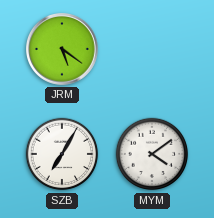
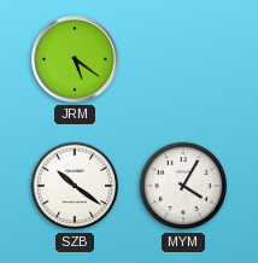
SZB: 7:05 -> 10:21 (75, 186)
MYM: 4:09 -> 4:05 (183, 186)
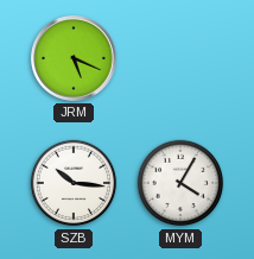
JRM: 5:21 -> 5:19 (75, 59)
SZB: 10:21 -> 10:16 (74, 183)
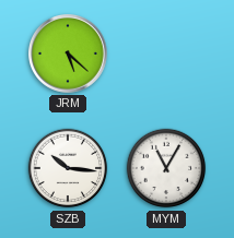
JRM: 5:19 -> 5:22 (69, 55)
MYM: 4:05 -> 11:05 (166, 168)
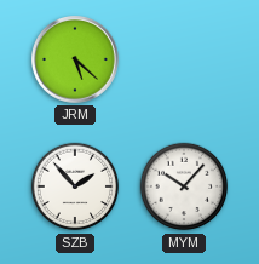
SZB: 10:16 -> 1:53 (75, 186)
MYM: 11:05 -> 10:07 (184, 186)
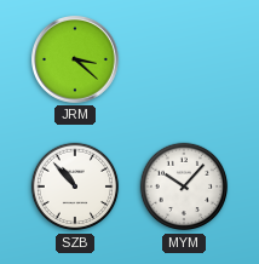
JRM: 5:22 -> 3:22 (76, 61)
SZB: 1:53 -> 10:53 (75, 186)
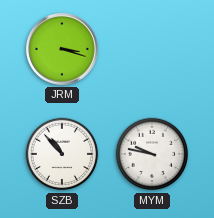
JRM: 3:22 -> 3:18 (63, 50)
MYM: 10:07 -> 9:47 (152, 154)
